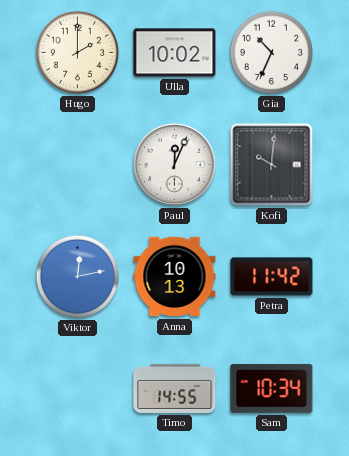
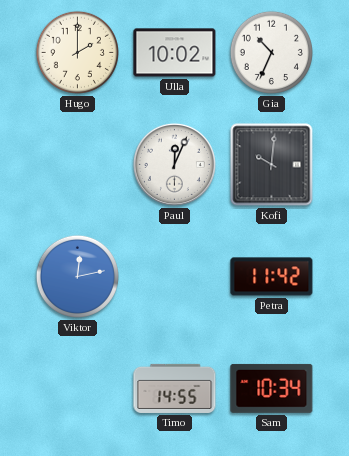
Anna: 10:13 -> none (175, 277)
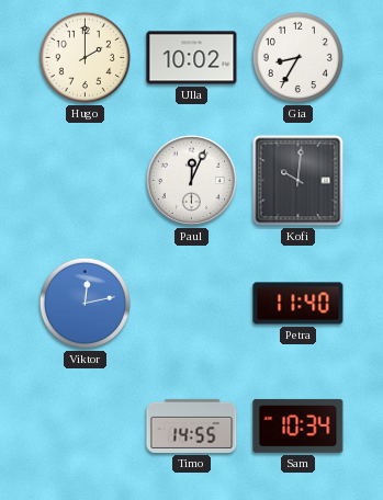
Gia: 10:34 -> 8:35 (297, 57)
Petra: 11:42 -> 11:40 (298, 304)
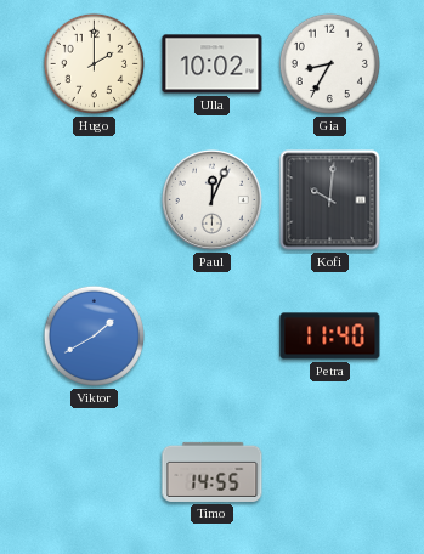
Viktor: 12:13 -> 1:40 (94, 335)
Sam: 10:34 -> none (298, 425)
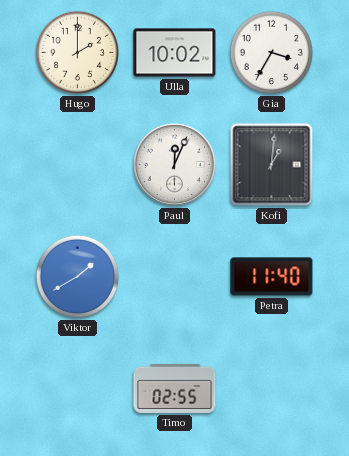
Gia: 8:35 -> 3:35 (271, 52)
Kofi: 10:01 -> 1:01 (272, 165)
Timo: 14:55 -> 02:55 (175, 388)
